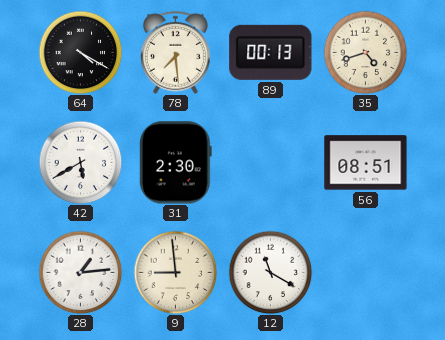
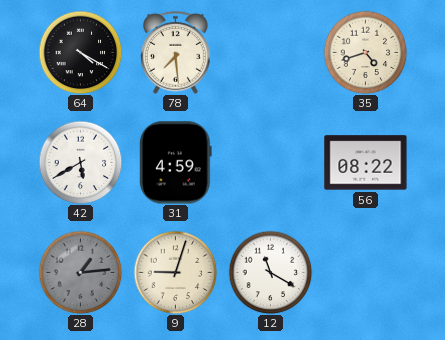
89: 00:13 -> none (271, 52)
31: 2:30 -> 4:59 (176, 163)
56: 08:51 -> 08:22 (366, 163)
28 dial: white -> grey (80, 272)
9: 8:59 -> 9:03 (175, 272)
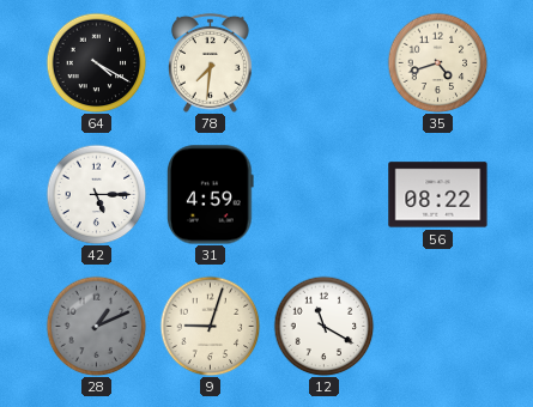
78: 7:29 -> 7:31 (210, 62)
42: 5:40 -> 5:15 (96, 194)
28: 1:14 -> 1:11 (96, 326)
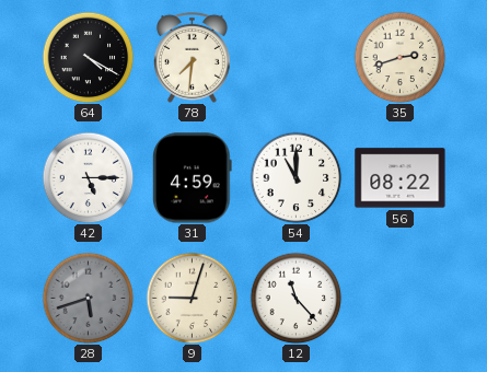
35: 4:42 -> 2:42 (399, 57)
54: none -> 11:00 (295, 177)
28: 1:11 -> 5:42 (88, 298)
12: 11:20 -> 11:23 (295, 298)
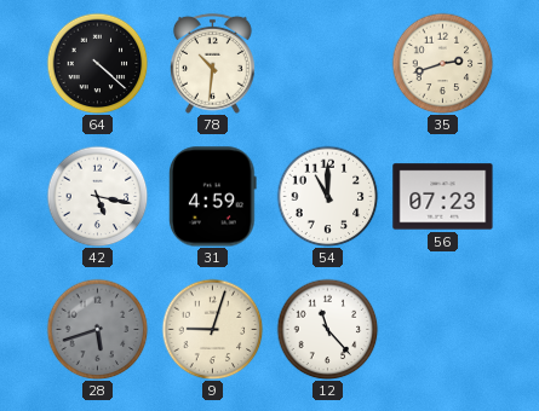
64: 4:20 -> 4:22 (97, 63)
78: 7:31 -> 10:31 (212, 63)
42: 5:15 -> 5:17 (97, 196)
56: 08:22 -> 07:23 (443, 197)
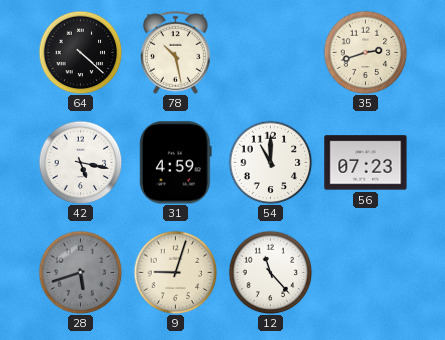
78: 10:31 -> 10:28 (175, 52)
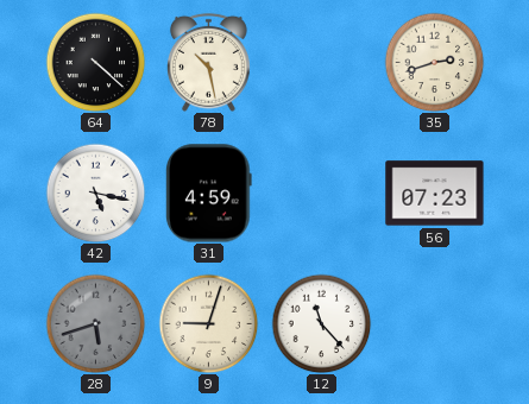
54: 11:00 -> none (270, 162)
